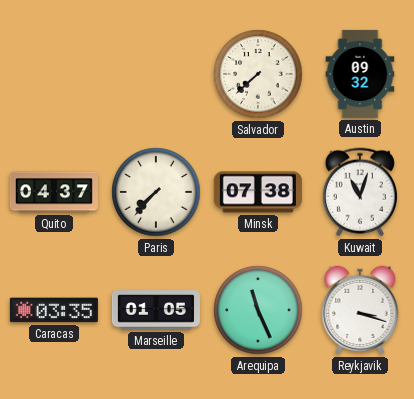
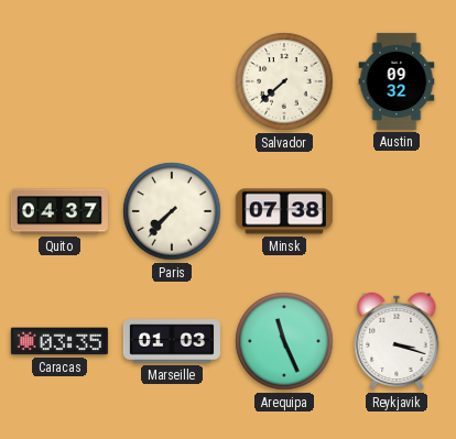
Kuwait: 11:03 -> none (360, 192)
Marseille: 01:05 -> 01:03 (172, 341)
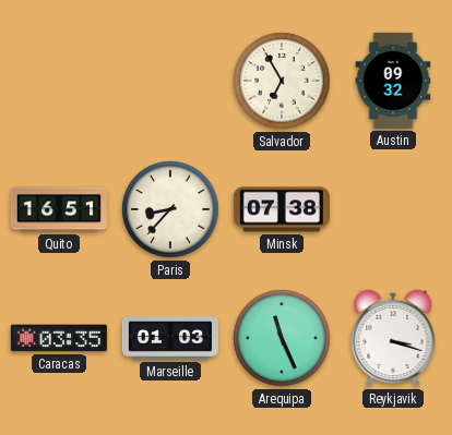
Salvador: 7:38 -> 6:55 (282, 81)
Quito: 04:37 -> 16:51 (59, 209)
Paris: 7:37 -> 8:37 (170, 209)
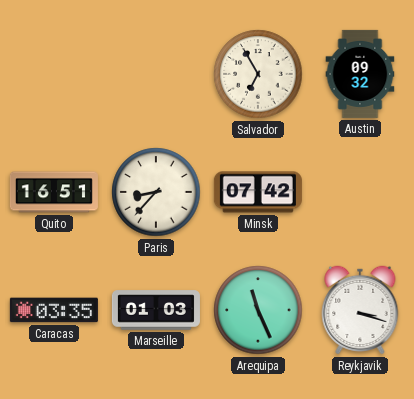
Minsk: 07:38 -> 07:42 (258, 192)
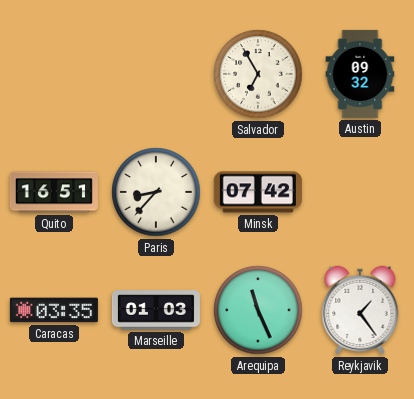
Reykjavik: 3:18 -> 1:24 (360, 310)
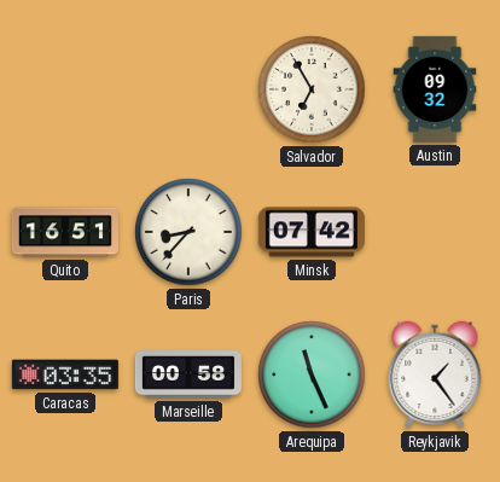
Marseille: 01:03 -> 00:58 (188, 374)
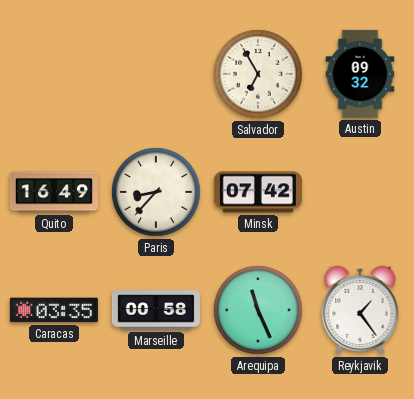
Quito: 16:51 -> 16:49 (54, 192)
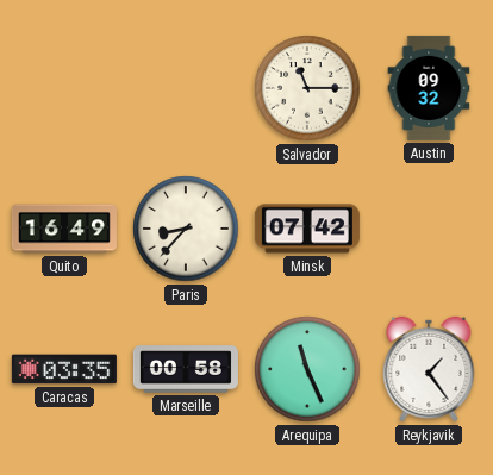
Salvador: 6:55 -> 11:15 (307, 88)
